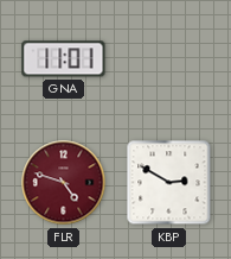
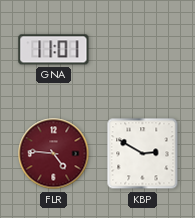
FLR: 4:48 -> 4:46 (54, 154)
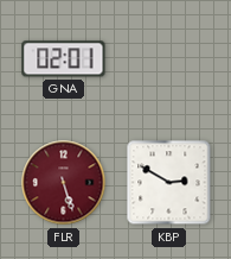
GNA: 11:01 -> 02:01 (64, 59)
FLR: 4:46 -> 5:27 (64, 183)
